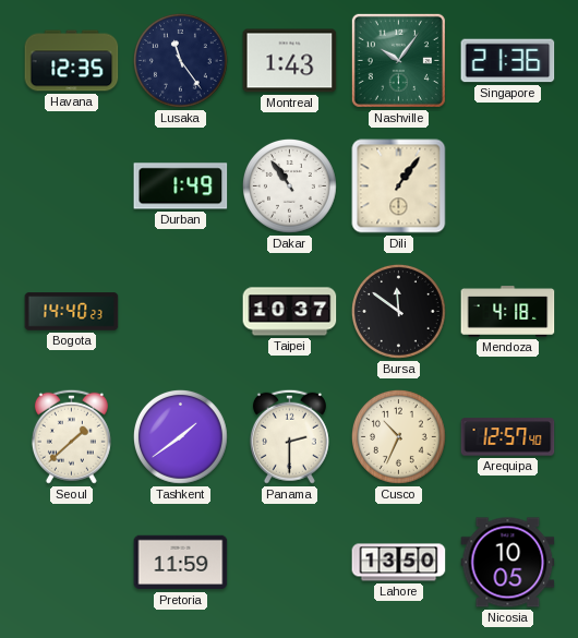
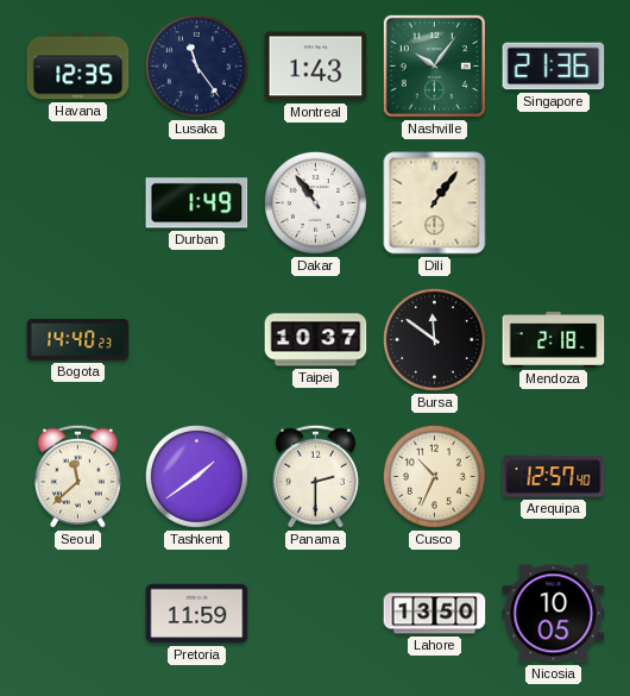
Mendoza: 4:18 -> 2:18 (554, 340)
Seoul: 1:38 -> 11:38 (77, 476)
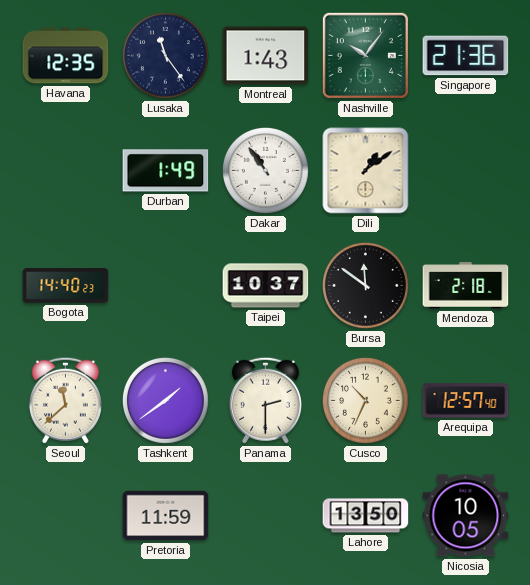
Dili: 1:06 -> 1:09 (366, 171)
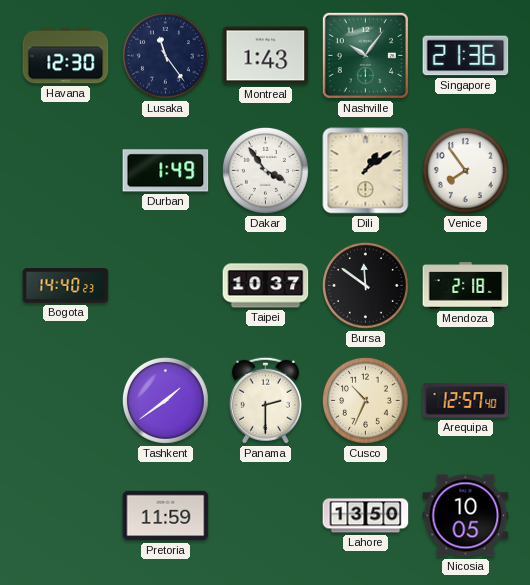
Havana: 12:35 -> 12:30 (66, 56)
Dakar: 10:54 -> 3:54 (266, 171)
Venice: none -> 7:54 (466, 171)
Seoul: 11:38 -> none (65, 400)
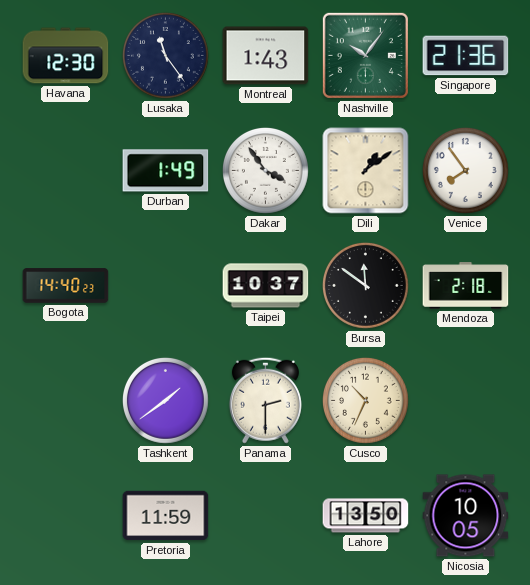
Arequipa: 12:57 -> none (466, 401)
